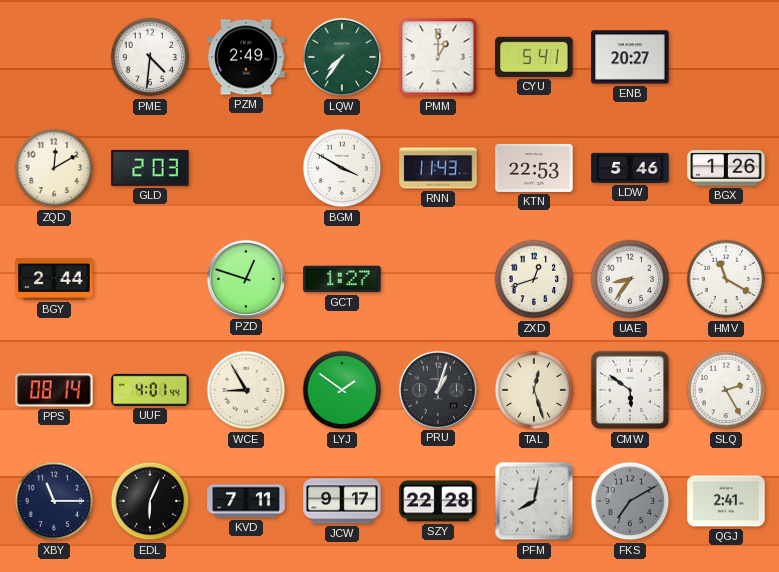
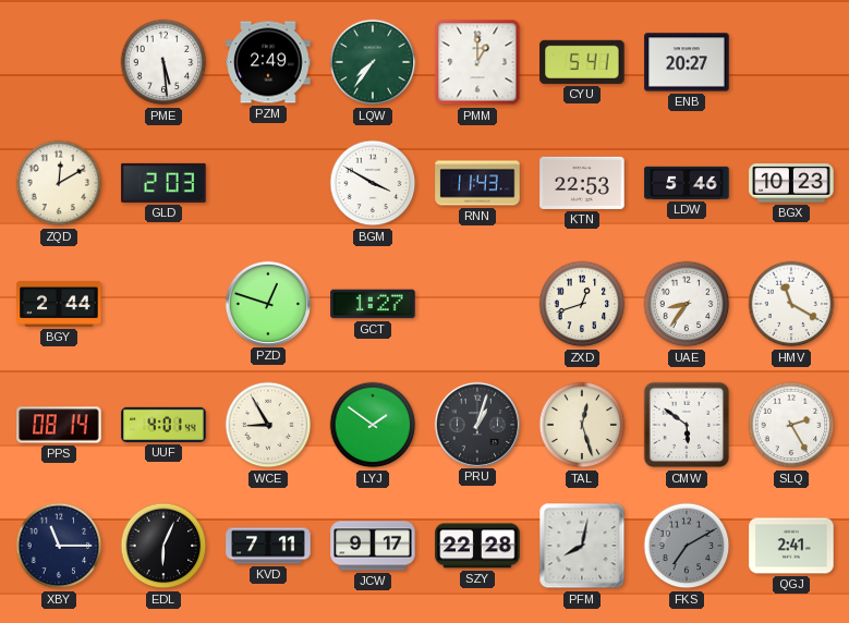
PME: 4:31 -> 5:29 (163, 62)
BGX: 1:26 -> 10:23 (791, 183)
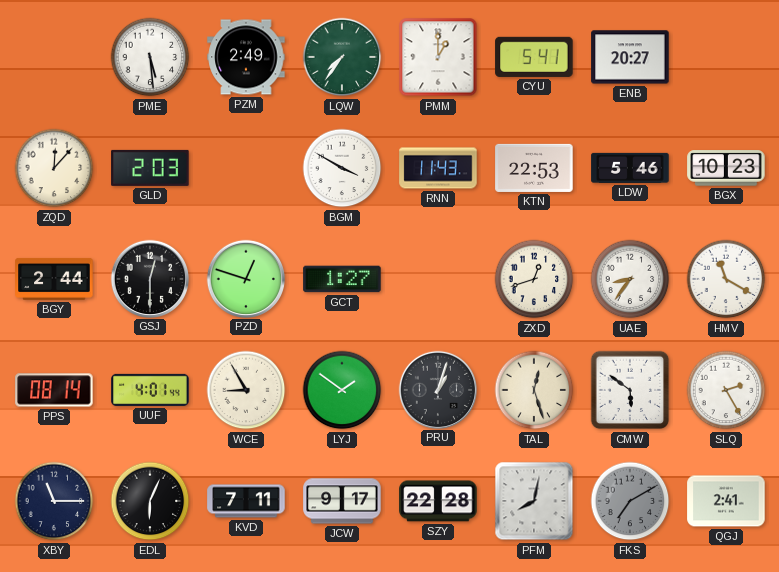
ZQD: 12:10 -> 12:07 (54, 168)
GSJ: none -> 12:30 (149, 278)
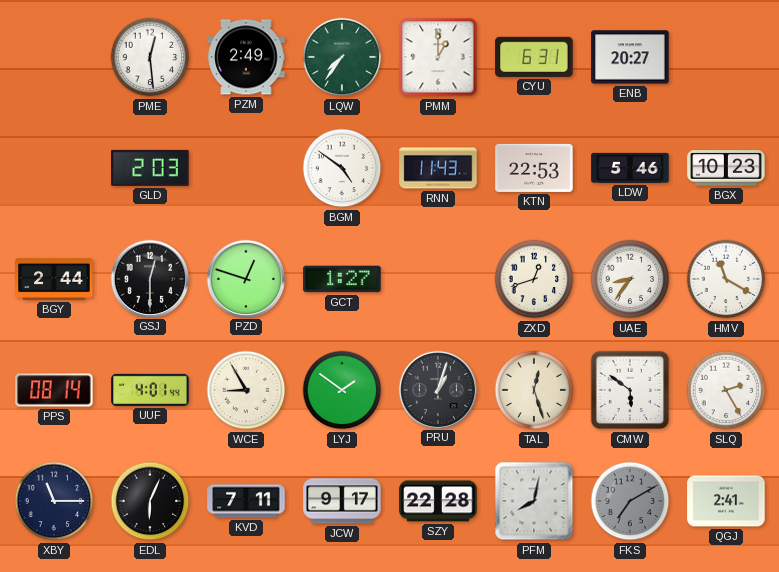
PME: 5:29 -> 12:29 (150, 57)
CYU: 5:41 -> 6:31 (534, 57)
ZQD: 12:07 -> none (54, 168)
BGM: 3:50 -> 4:51 (342, 168)
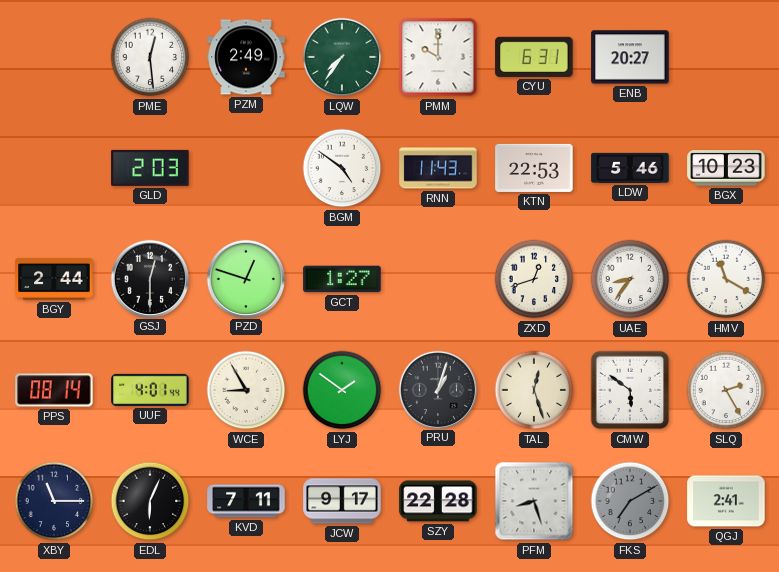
PMM: 1:00 -> 10:00 (438, 57)
PFM: 8:02 -> 8:27 (534, 501)
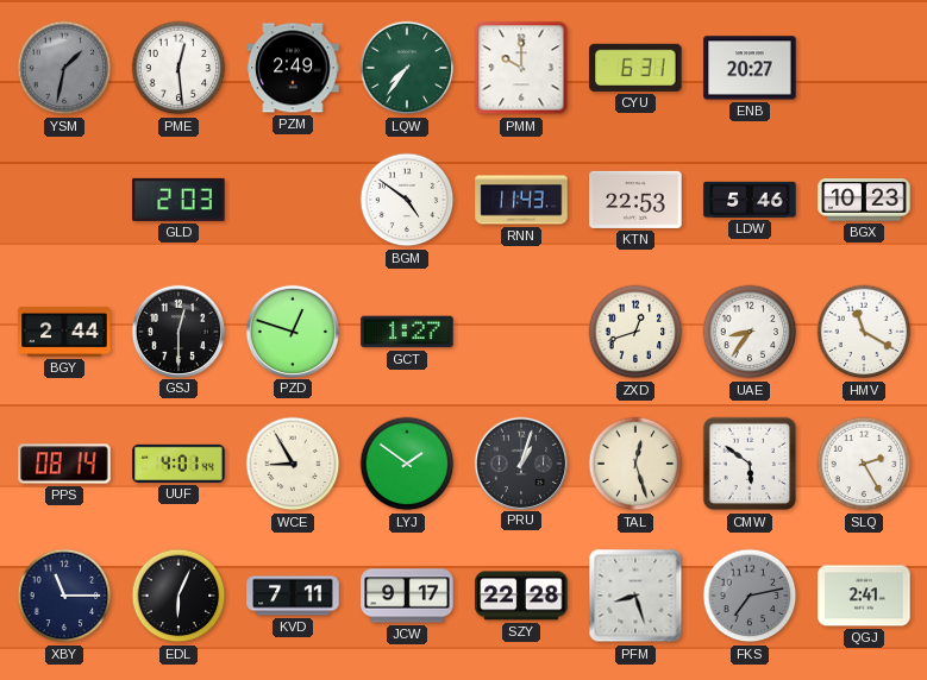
YSM: none -> 1:32 (64, 68)
FKS: 7:10 -> 7:13 (750, 596)
